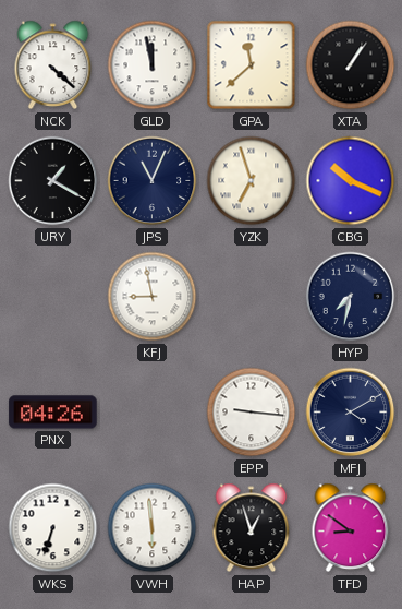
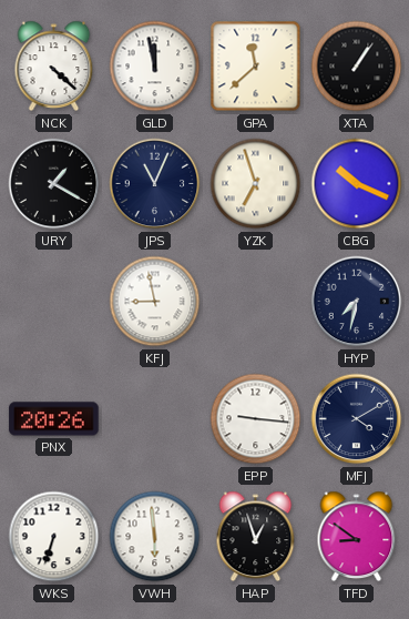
PNX: 04:26 -> 20:26 (54, 419)
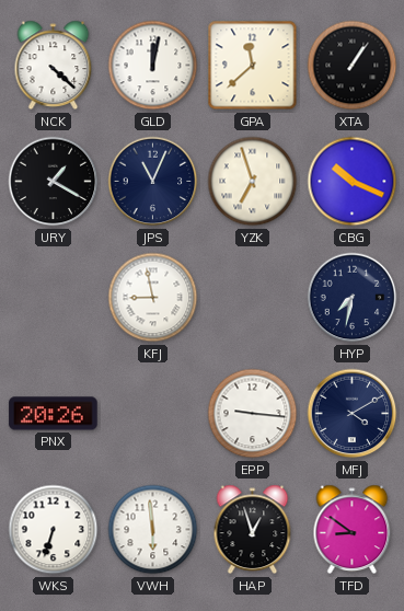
GLD: 11:58 -> 12:02 (153, 66)
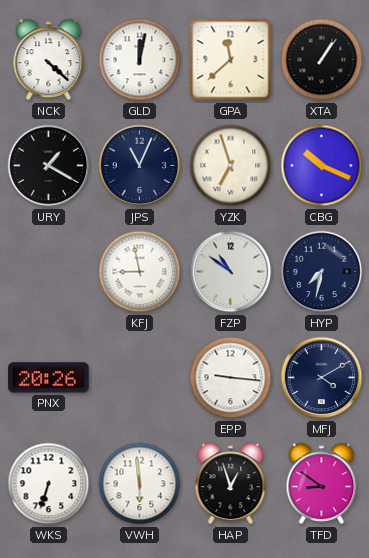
FZP: none -> 10:51 (231, 272)
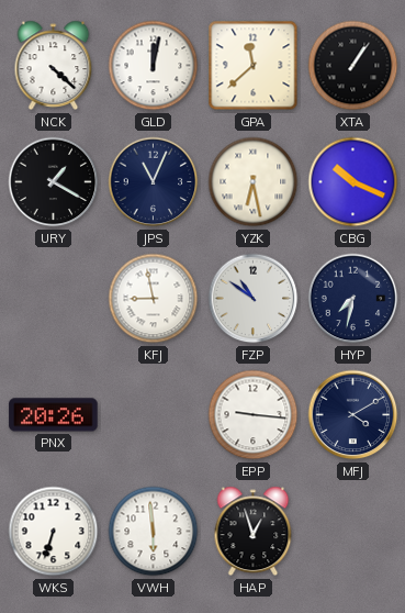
YZK: 6:57 -> 6:28 (254, 182)
TFD: 8:51 -> none (322, 484)
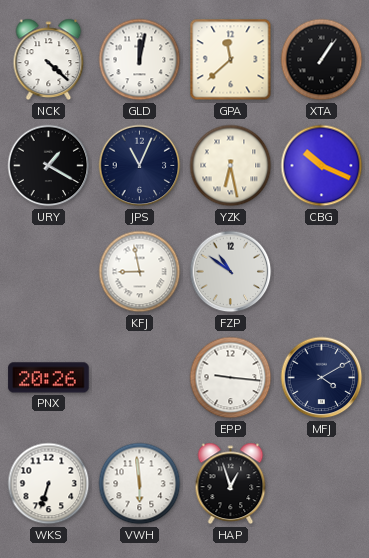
HYP: 7:32 -> none (353, 299)
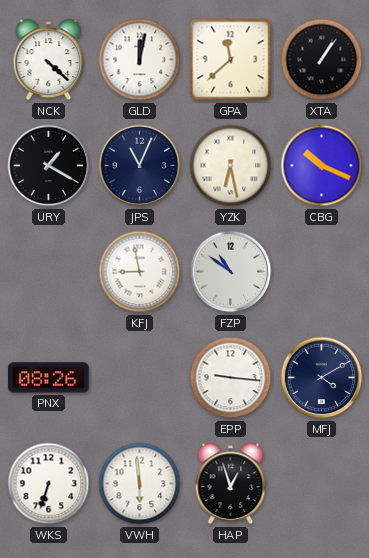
PNX: 20:26 -> 08:26 (49, 378)
